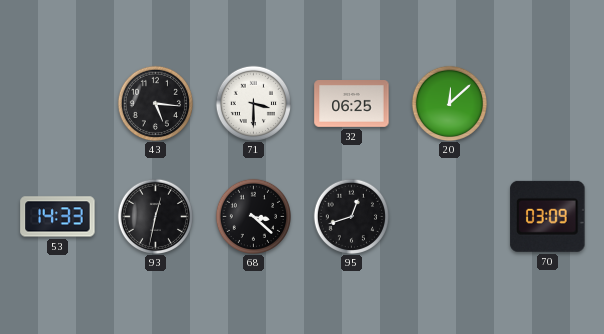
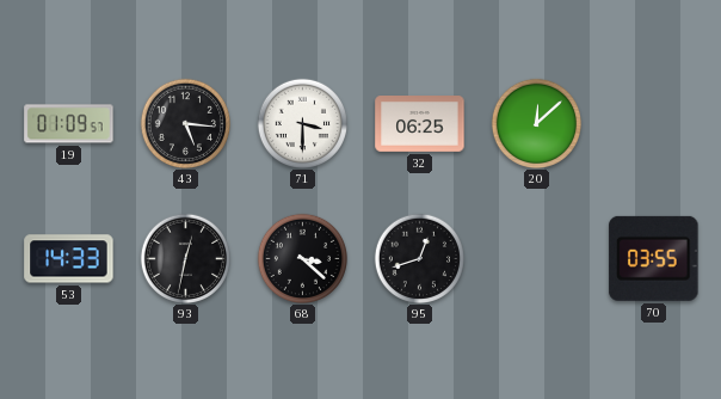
19: none -> 01:09 (69, 124)
70: 03:09 -> 03:55 (654, 258)
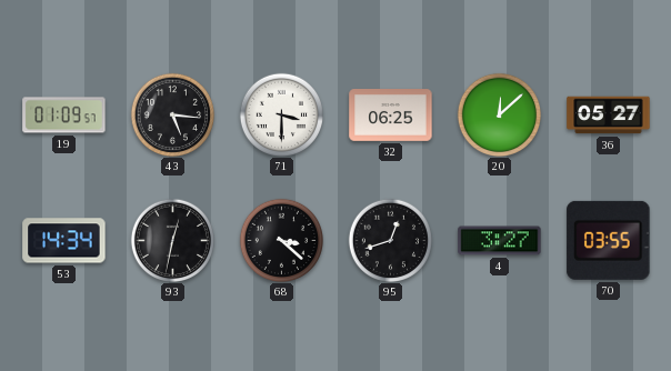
36: none -> 05:27 (609, 116)
53: 14:33 -> 14:34 (64, 241)
4: none -> 3:27 (500, 241)
